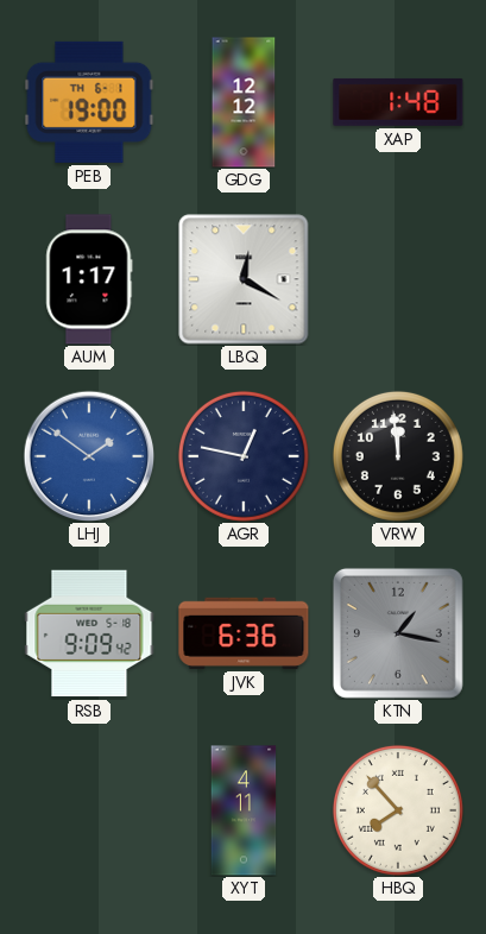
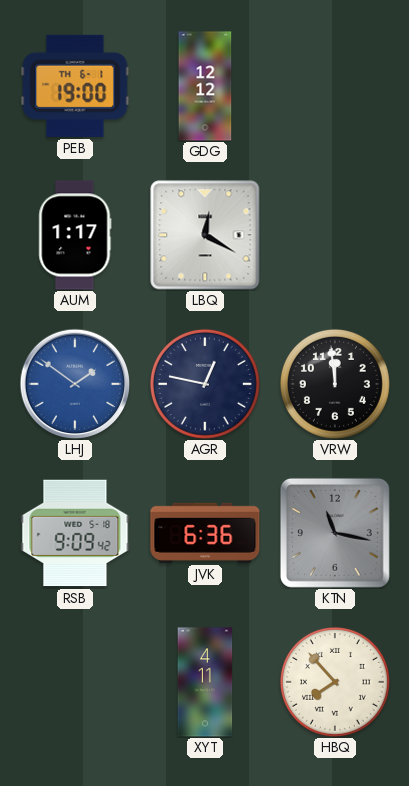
XAP: 1:48 -> none (398, 102)
KTN: 1:17 -> 11:17 (335, 533)
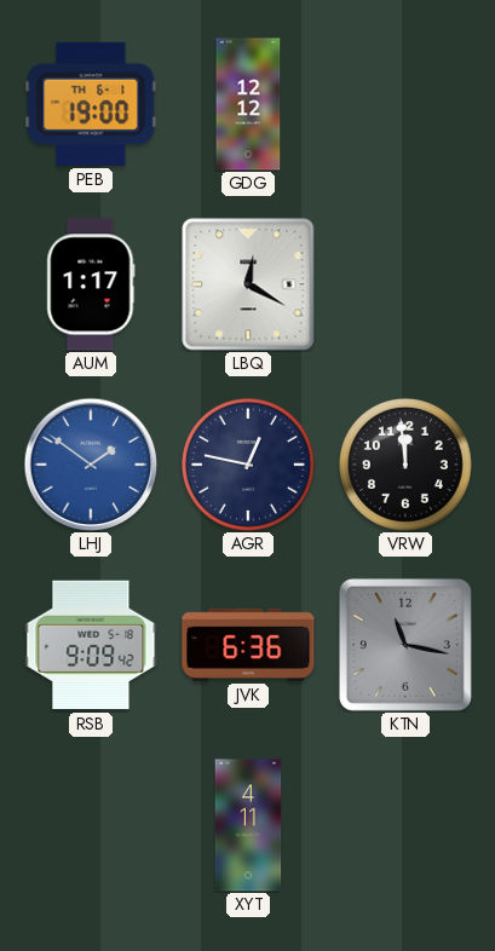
HBQ: 7:53 -> none (335, 682)
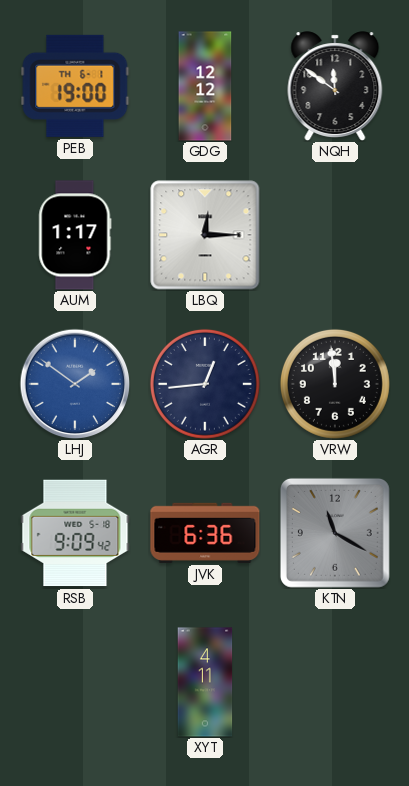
NQH: none -> 11:51 (335, 86)
LBQ: 12:20 -> 12:15 (205, 235)
AGR: 12:47 -> 12:44 (205, 384)
KTN: 11:17 -> 11:20 (335, 533)
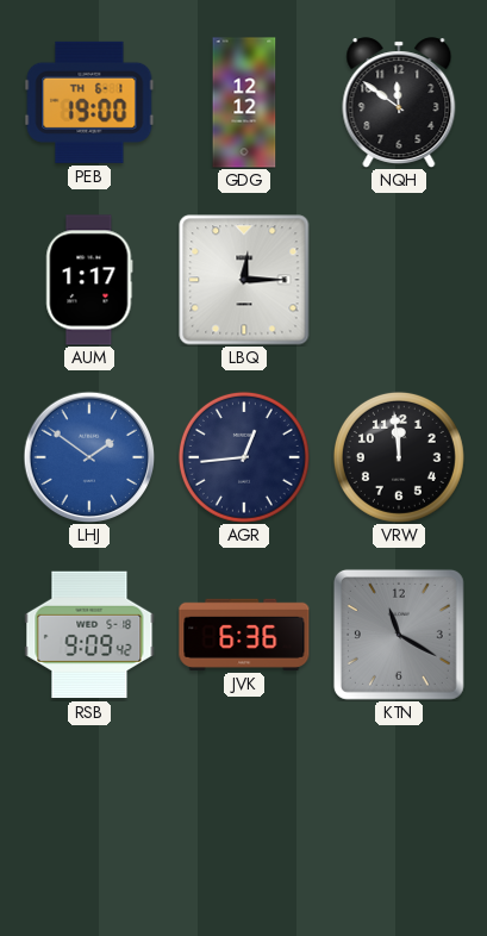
XYT: 4:11 -> none (205, 682)
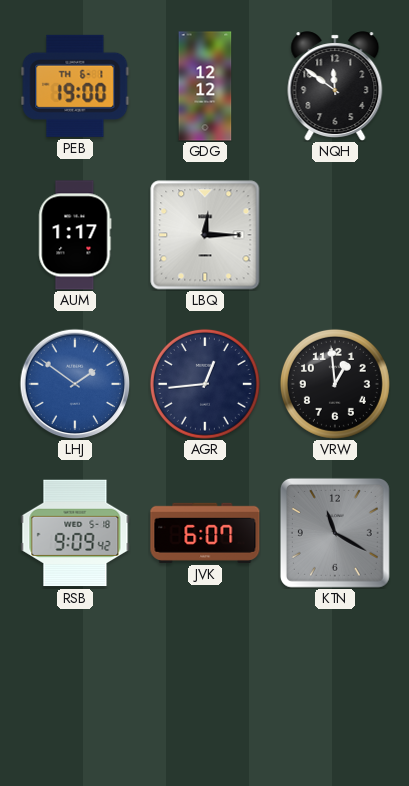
VRW: 11:59 -> 12:59 (335, 384)
JVK: 6:36 -> 6:07 (205, 533)
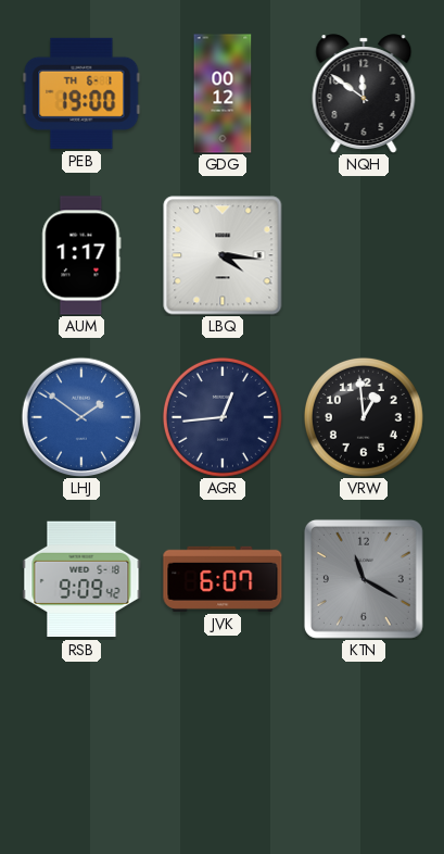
GDG: 12:12 -> 00:12 (223, 93)
LBQ: 12:15 -> 4:16 (223, 255)
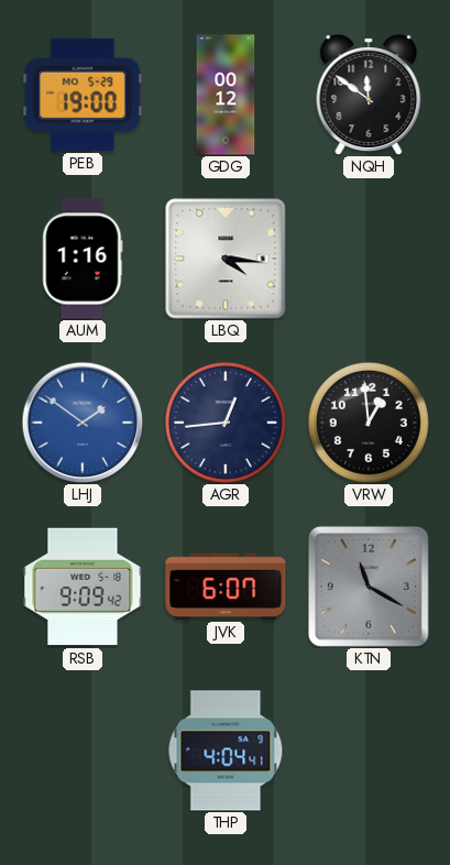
PEB date: TH 6-1 -> MO 5-29 (83, 95)
AUM: 1:17 -> 1:16 (83, 259)
THP: none -> 4:04 (226, 751)
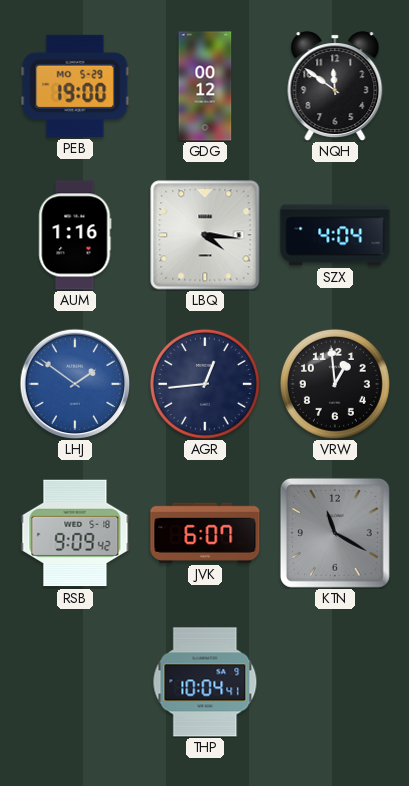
SZX: none -> 4:04 (335, 235)
THP: 4:04 -> 10:04 (205, 682)
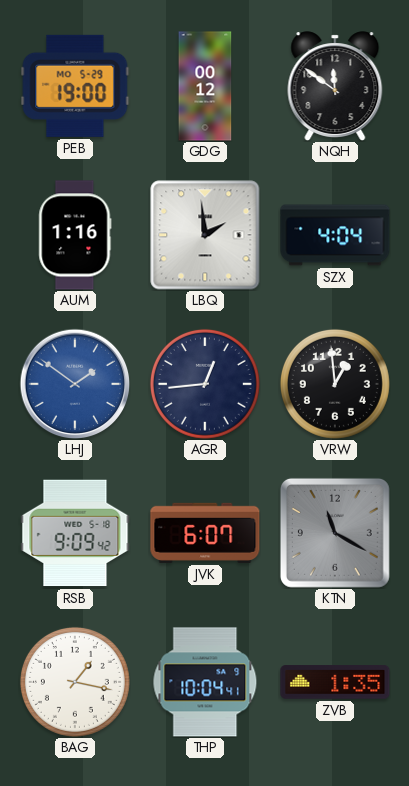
LBQ: 4:16 -> 1:59 (205, 235)
BAG: none -> 1:17 (75, 682)
ZVB: none -> 1:35 (335, 682)
